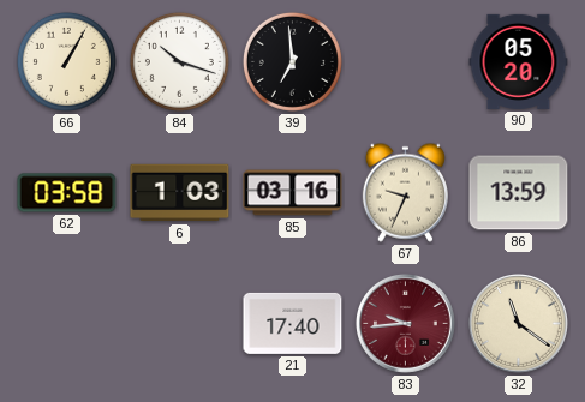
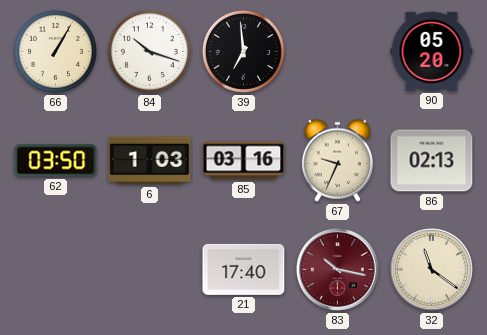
62: 03:58 -> 03:50 (56, 161)
86: 13:59 -> 02:13 (432, 161)
83: 9:44 -> 10:17 (338, 270)
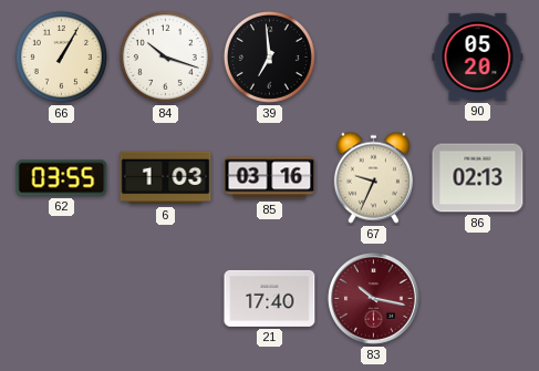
62: 03:50 -> 03:55 (62, 178)
32: 11:21 -> none (432, 270)
